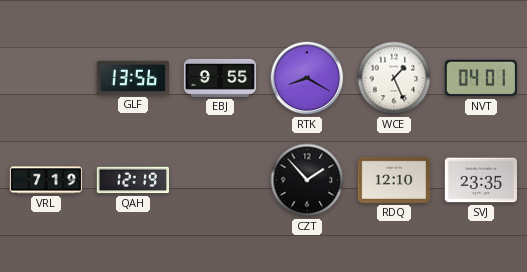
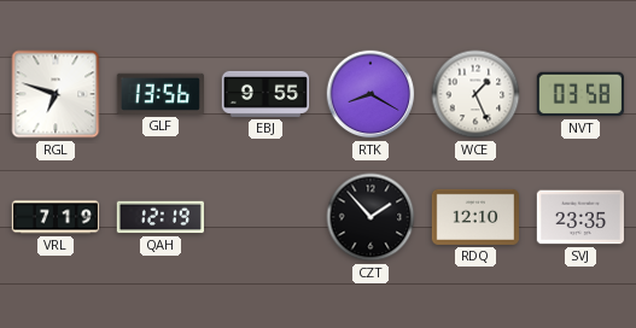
RGL: none -> 6:48 (56, 94)
NVT: 04:01 -> 03:58 (579, 94)
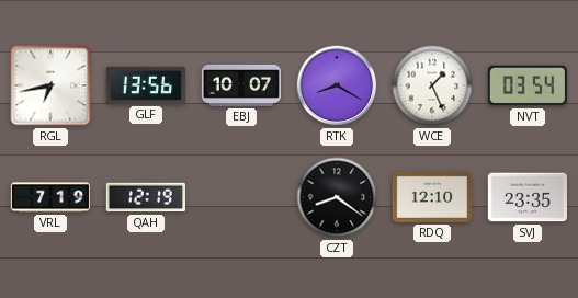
RGL: 6:48 -> 6:43 (50, 85)
EBJ: 9:55 -> 10:07 (241, 85)
NVT: 03:58 -> 03:54 (526, 85)
CZT: 1:53 -> 8:21 (337, 197)
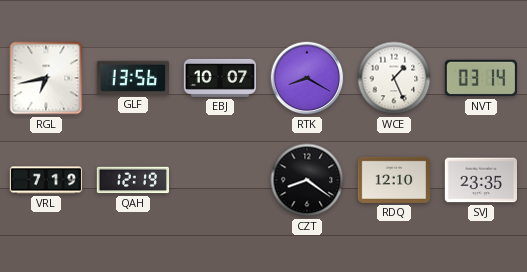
NVT: 03:54 -> 03:14 (480, 78)
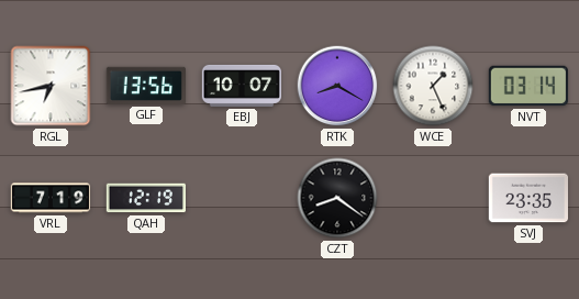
RDQ: 12:10 -> none (393, 180)
